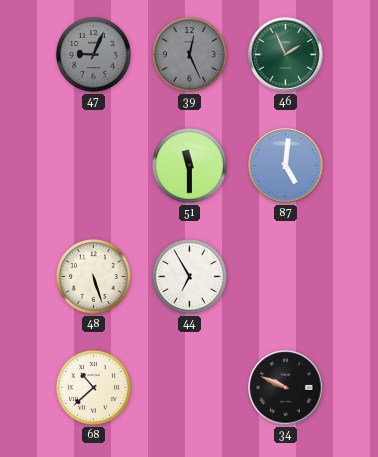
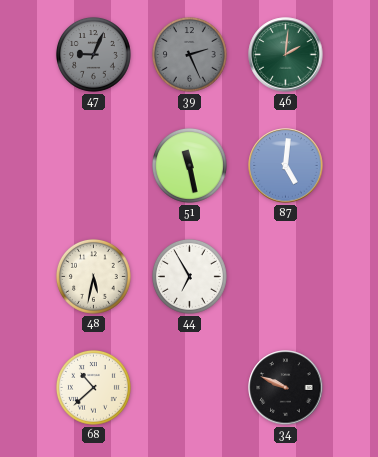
39: 12:26 -> 2:26 (189, 54)
46: 1:56 -> 2:01 (286, 55)
51: 11:30 -> 11:28 (189, 165)
48: 5:27 -> 5:32 (93, 276)
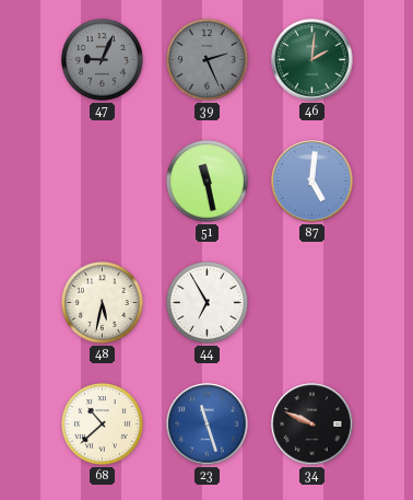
23: none -> 11:27 (208, 425)
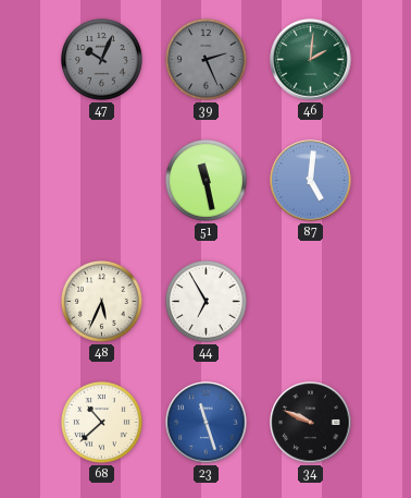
47: 9:04 -> 10:04 (101, 59)
48: 5:32 -> 5:34 (101, 301)
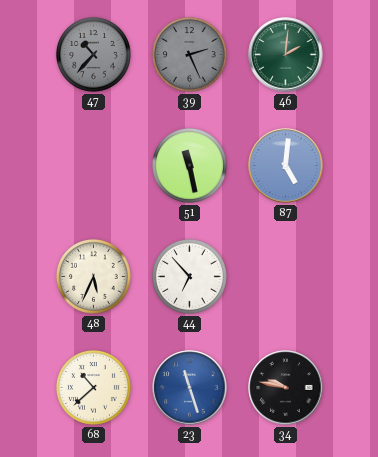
47: 10:04 -> 10:37 (93, 54)
44: 6:55 -> 6:53 (189, 276)
34: 9:49 -> 9:47 (286, 388)
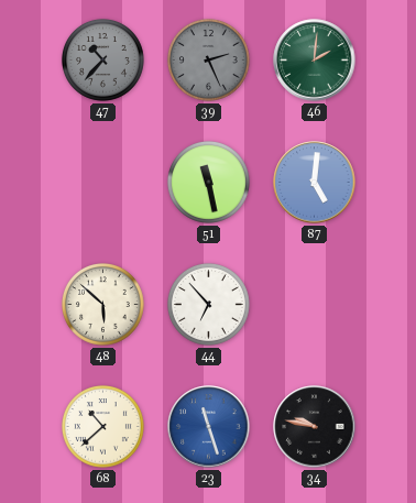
48: 5:34 -> 5:52 (102, 304)
